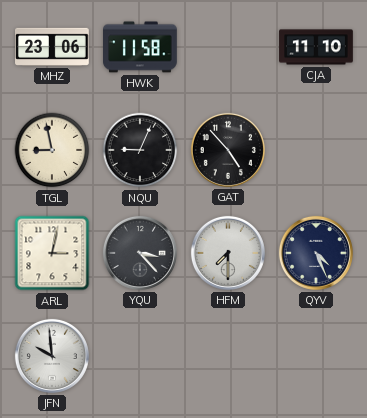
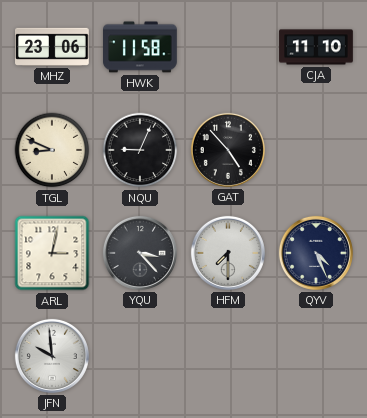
TGL: 8:58 -> 8:49 (52, 150)
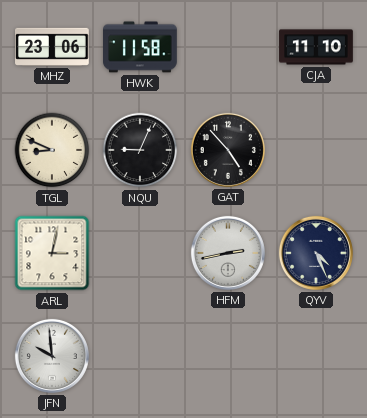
YQU: 3:23 -> none (140, 253)
HFM: 7:30 -> 2:43 (228, 253)
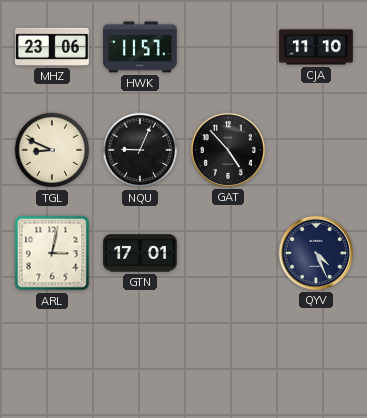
HWK: 11:58 -> 11:57 (141, 47)
GTN: none -> 17:01 (141, 253)
HFM: 2:43 -> none (228, 253)
JFN: 9:59 -> none (52, 356)
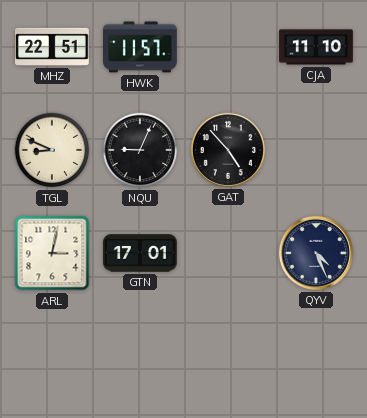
MHZ: 23:06 -> 22:51 (53, 47)
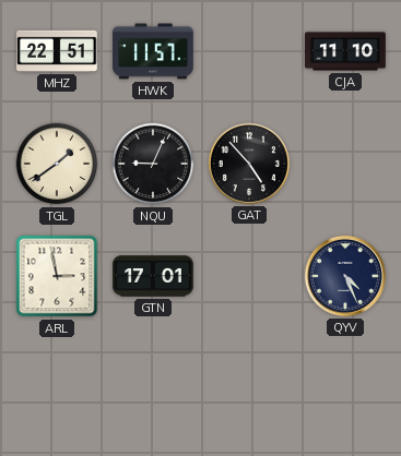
TGL: 8:49 -> 1:39 (57, 164)
ARL: 3:02 -> 2:58 (57, 276)
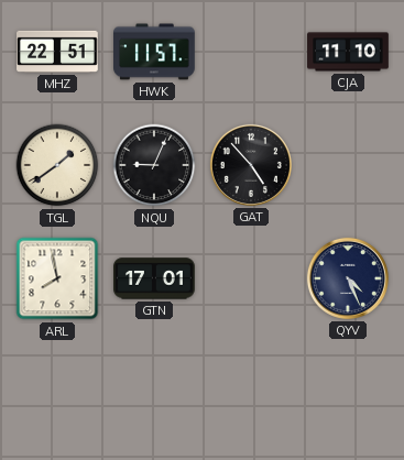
ARL: 2:58 -> 7:58 (57, 278)
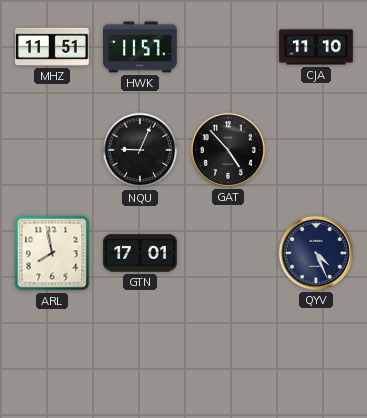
MHZ: 22:51 -> 11:51 (53, 47)
TGL: 1:39 -> none (57, 165)
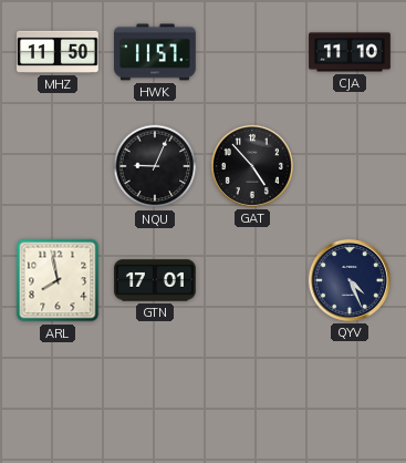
MHZ: 11:51 -> 11:50 (59, 52)
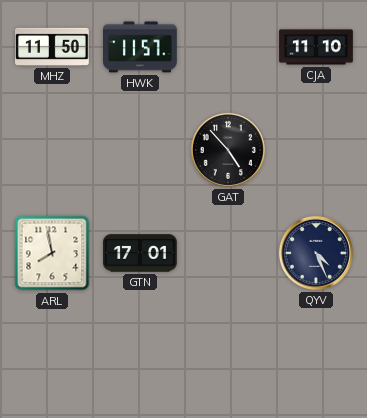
NQU: 9:04 -> none (155, 166)
